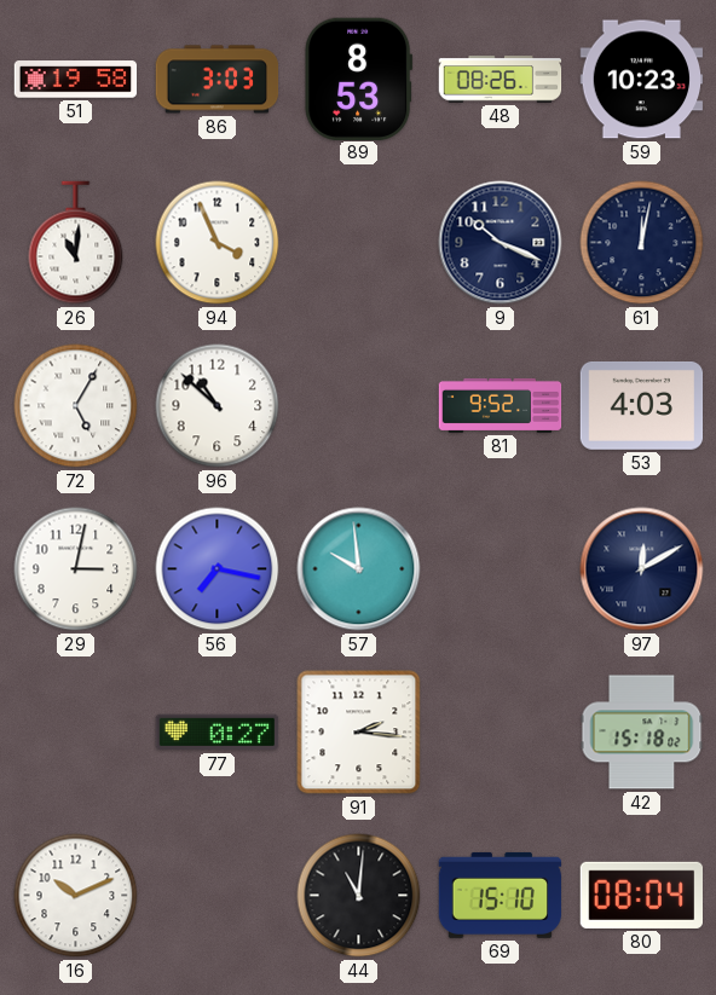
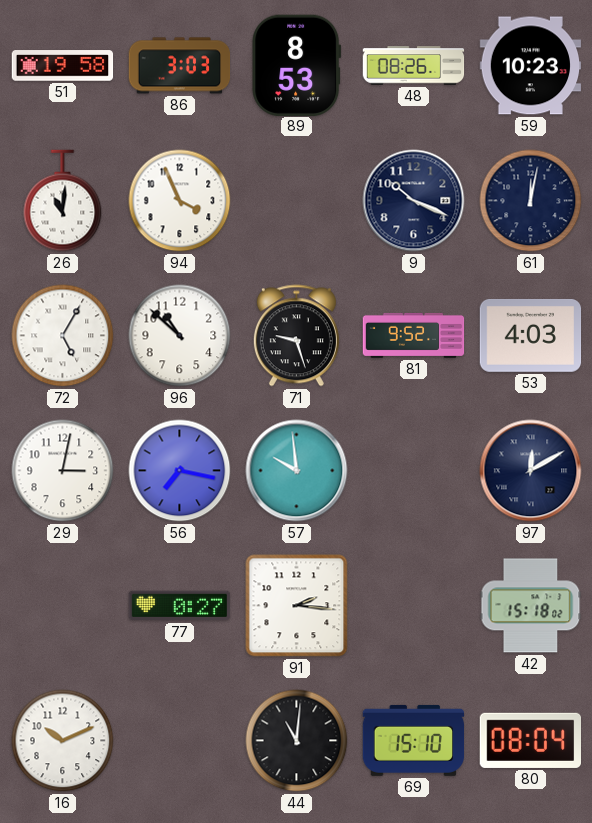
71: none -> 9:27 (296, 336)
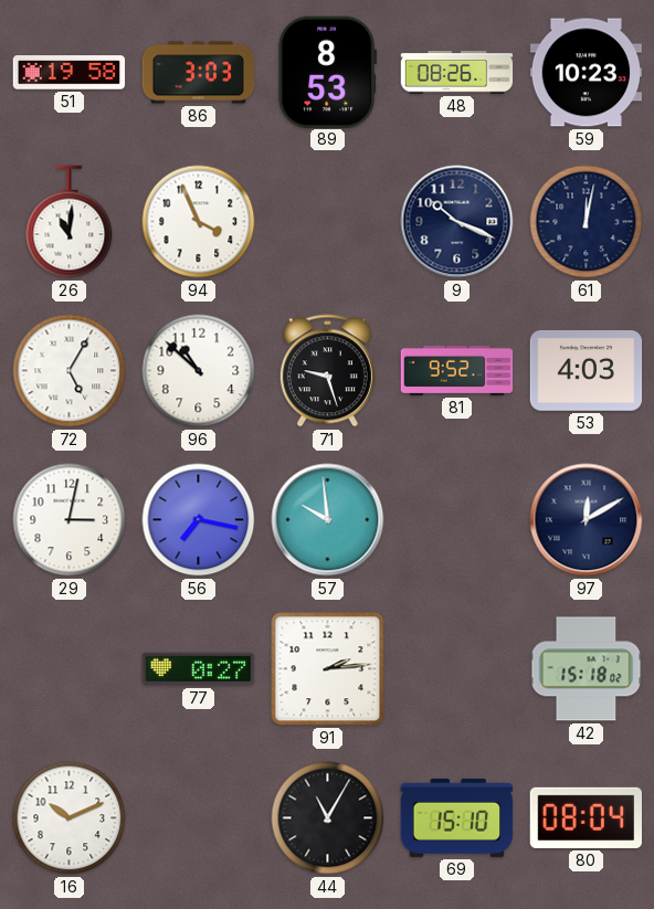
91: 2:16 -> 2:14 (328, 669)
44: 11:01 -> 11:05 (328, 818)
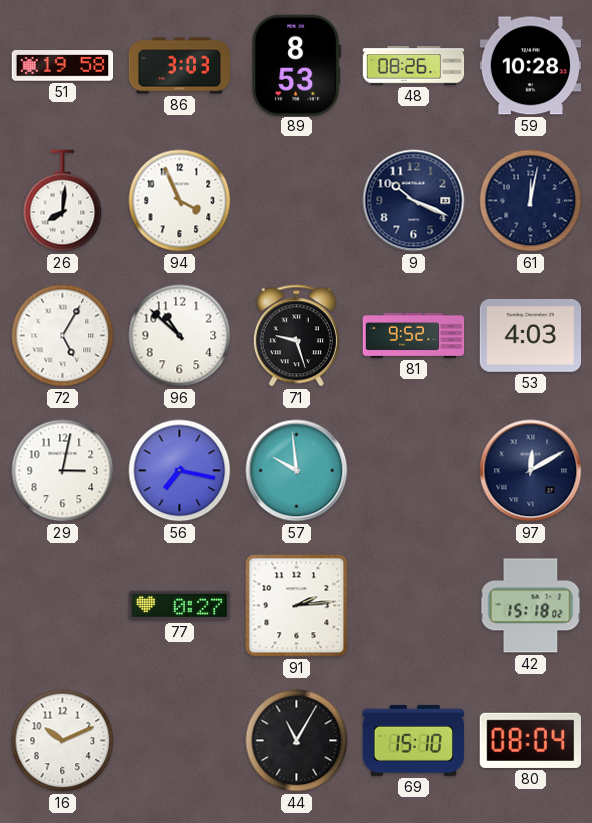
59: 10:23 -> 10:28 (531, 66)
26: 11:01 -> 8:01 (63, 201)
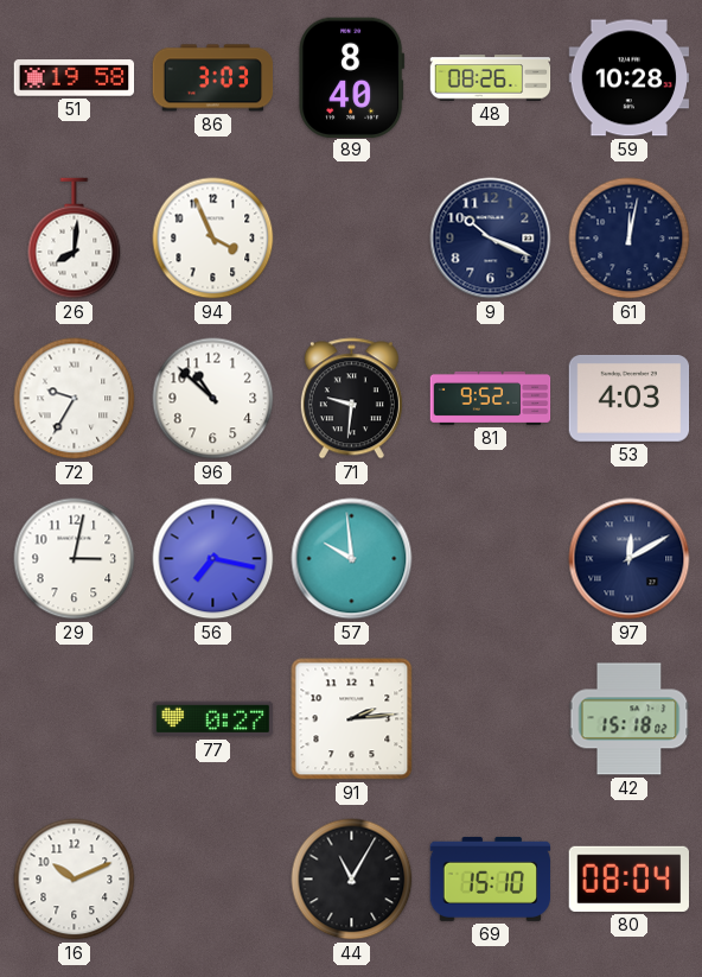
89: 8:53 -> 8:40 (352, 77)
72: 5:05 -> 9:35 (75, 399)
71: 9:27 -> 9:31 (351, 399)
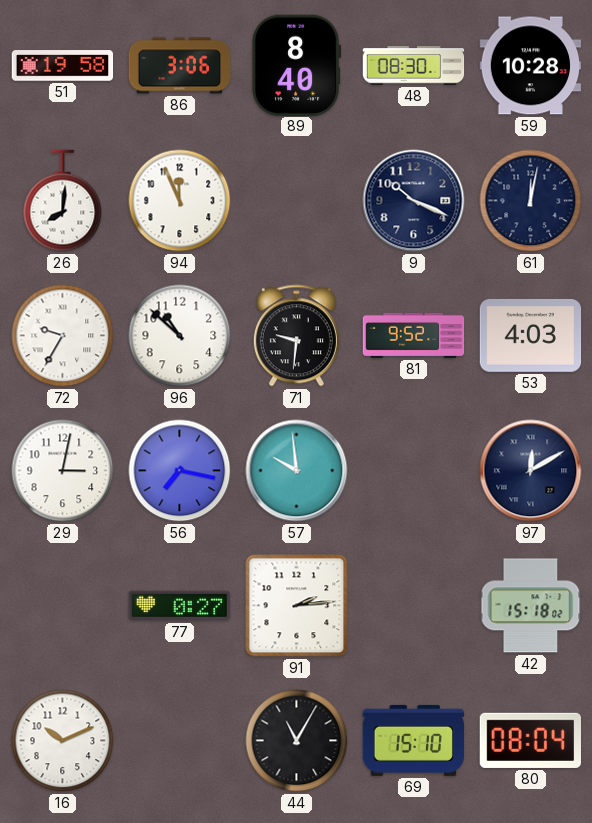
86: 3:03 -> 3:06 (180, 66)
48: 08:26 -> 08:30 (414, 66)
94: 3:56 -> 11:56 (180, 201)
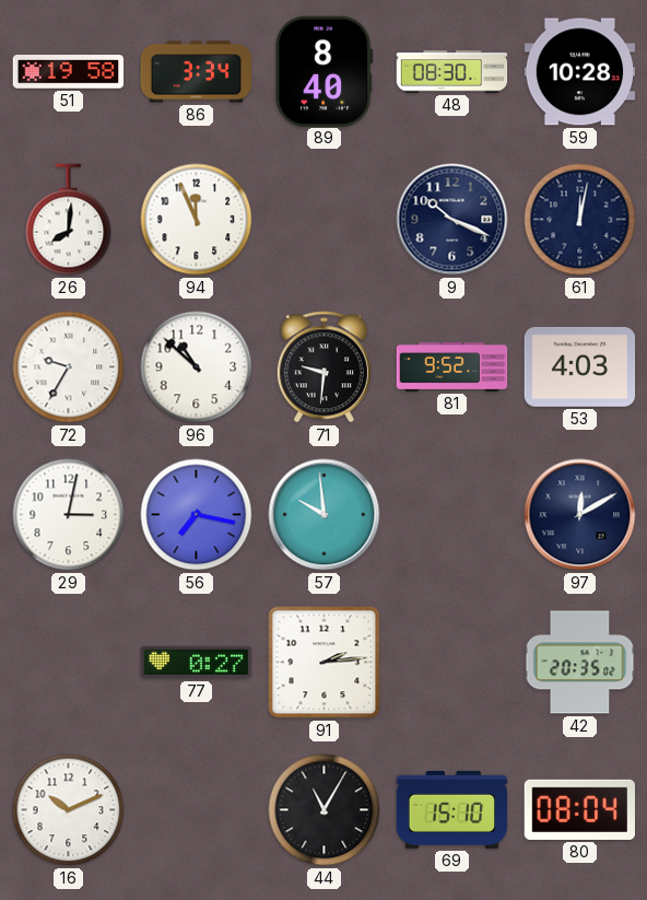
86: 3:06 -> 3:34 (197, 72)
42: 15:18 -> 20:35 (580, 663)
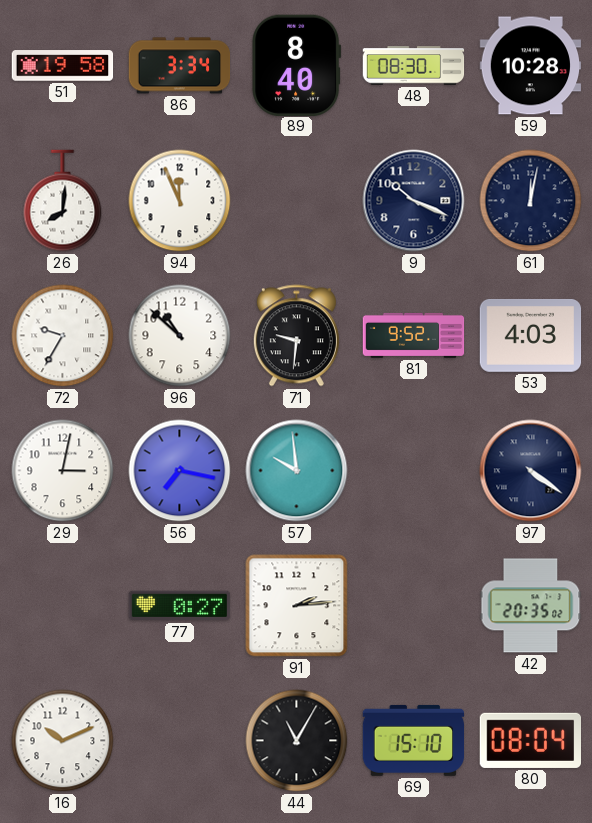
97: 12:10 -> 4:21 (531, 471)
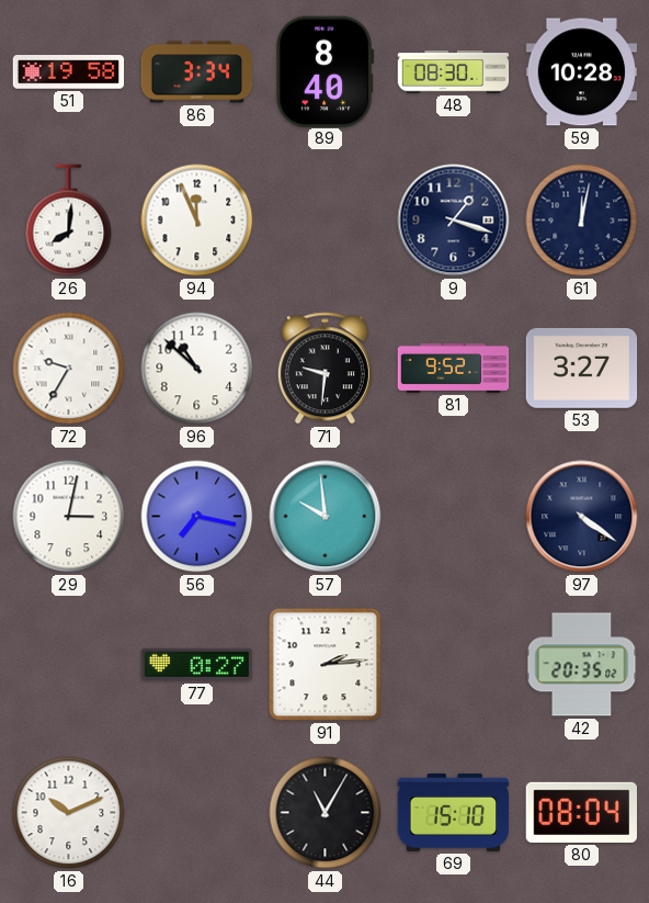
9: 10:19 -> 1:18 (454, 221)
53: 4:03 -> 3:27 (582, 368)
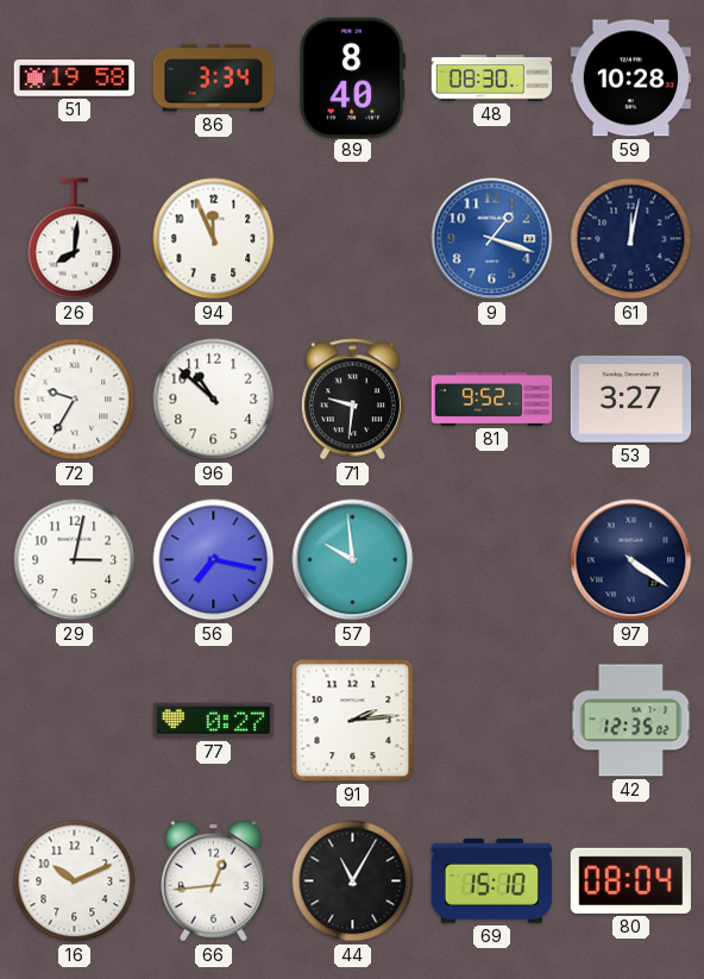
9 dial: navy -> blue (492, 239)
42: 20:35 -> 12:35 (631, 721)
66: none -> 12:44 (214, 881)
